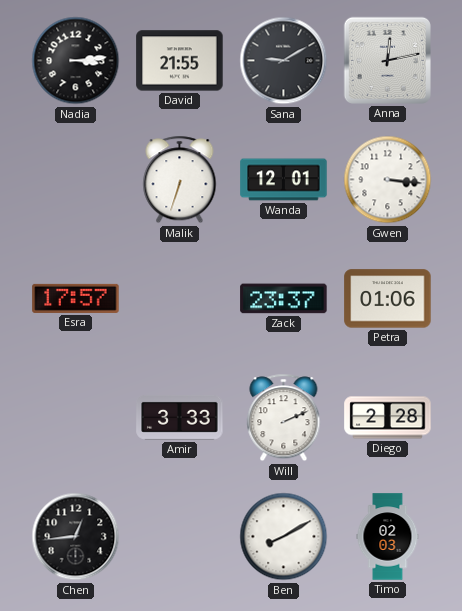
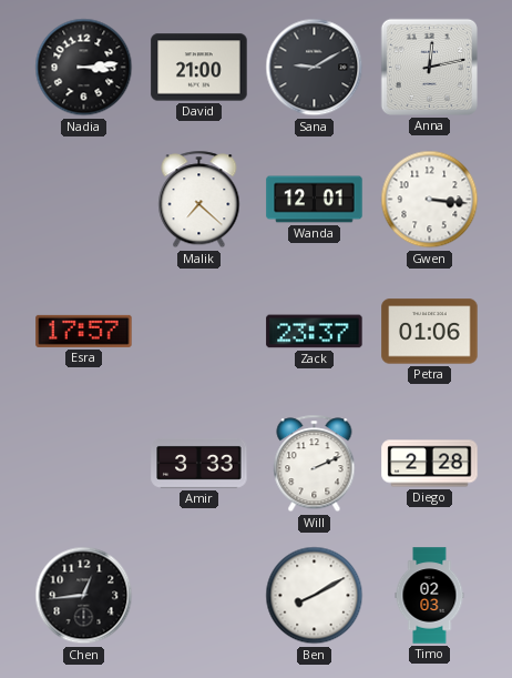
David: 21:55 -> 21:00 (199, 68)
Malik: 6:33 -> 7:22 (199, 200)
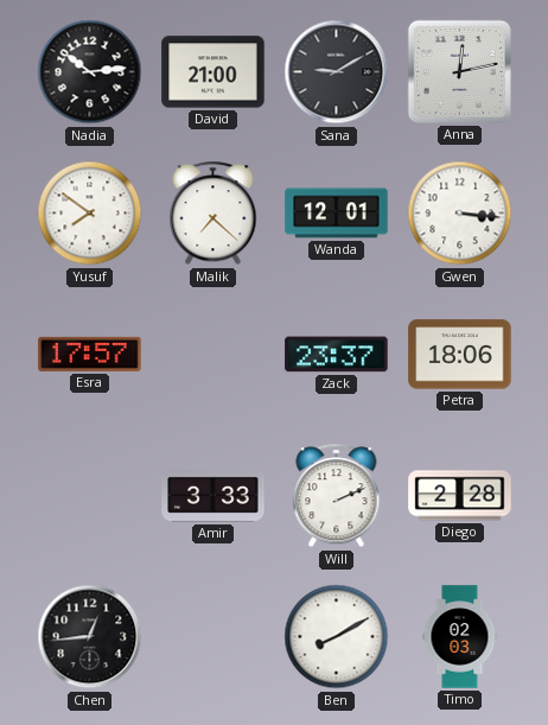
Nadia: 3:14 -> 10:14 (90, 72)
Yusuf: none -> 7:51 (90, 214)
Petra: 01:06 -> 18:06 (460, 355)
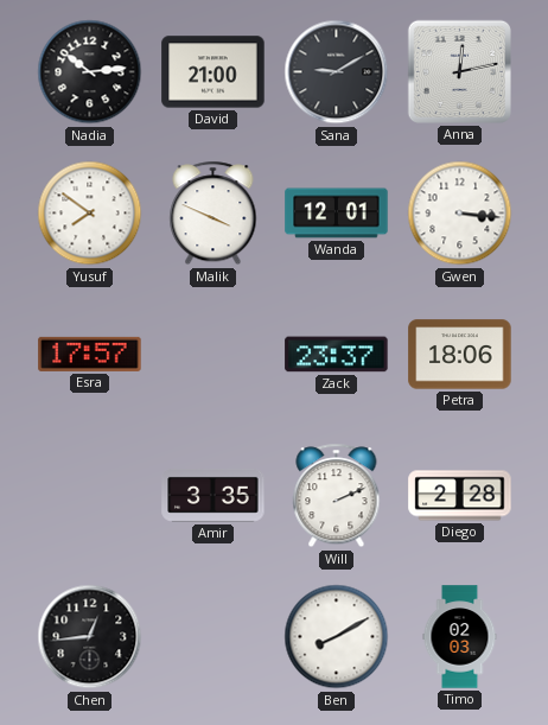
Malik: 7:22 -> 3:49 (214, 214)
Amir: 3:33 -> 3:35 (214, 495)
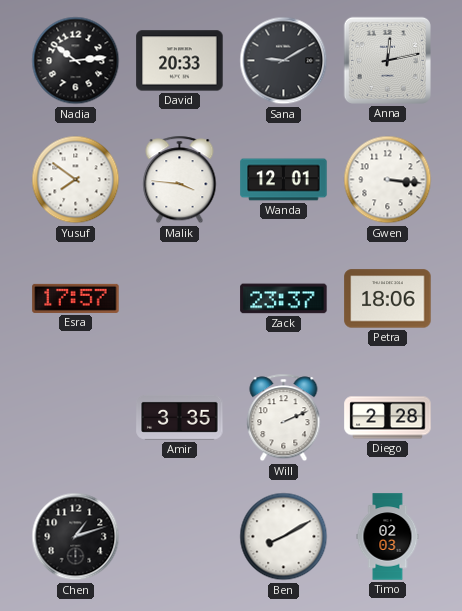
David: 21:00 -> 20:33 (180, 61)
Malik: 3:49 -> 3:46 (180, 180)
Chen: 12:44 -> 1:12 (76, 537)
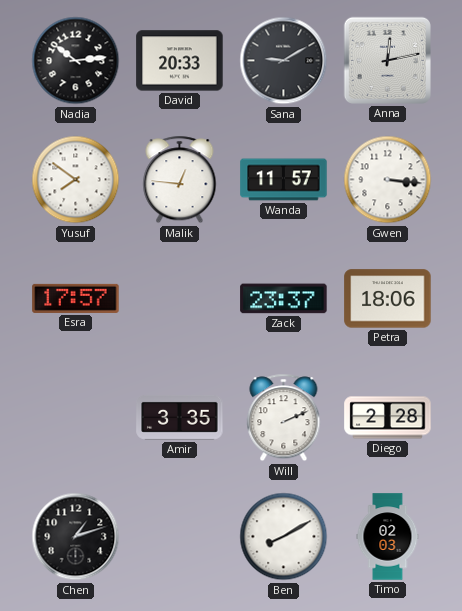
Malik: 3:46 -> 12:46 (180, 180)
Wanda: 12:01 -> 11:57 (284, 180)
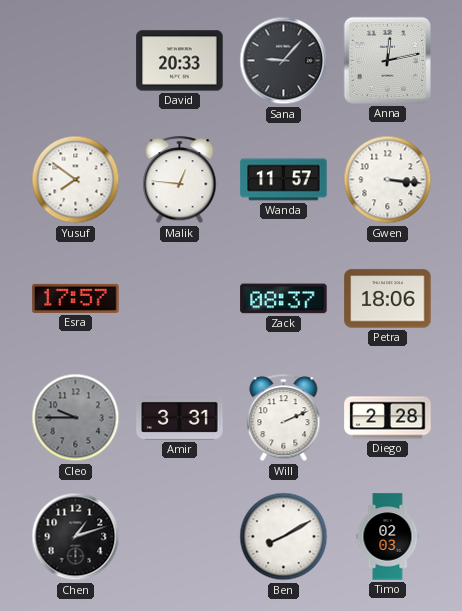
Nadia: 10:14 -> none (76, 61)
Sana: 9:10 -> 9:07 (284, 61)
Zack: 23:37 -> 08:37 (284, 299)
Cleo: none -> 9:45 (76, 418)
Amir: 3:35 -> 3:31 (180, 417)
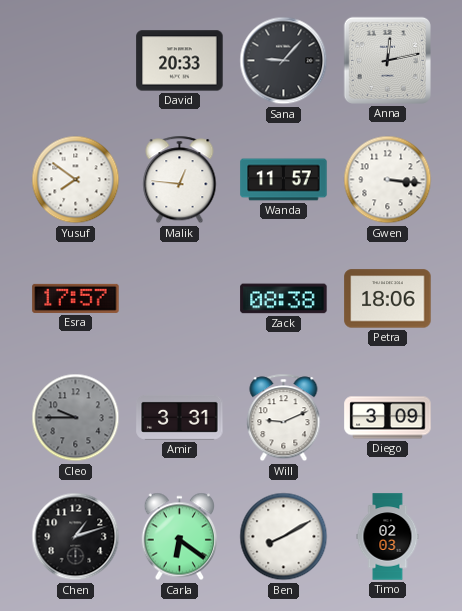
Zack: 08:37 -> 08:38 (284, 299)
Will: 2:11 -> 9:11 (284, 418)
Diego: 2:28 -> 3:09 (388, 418)
Carla: none -> 6:21 (179, 537)
